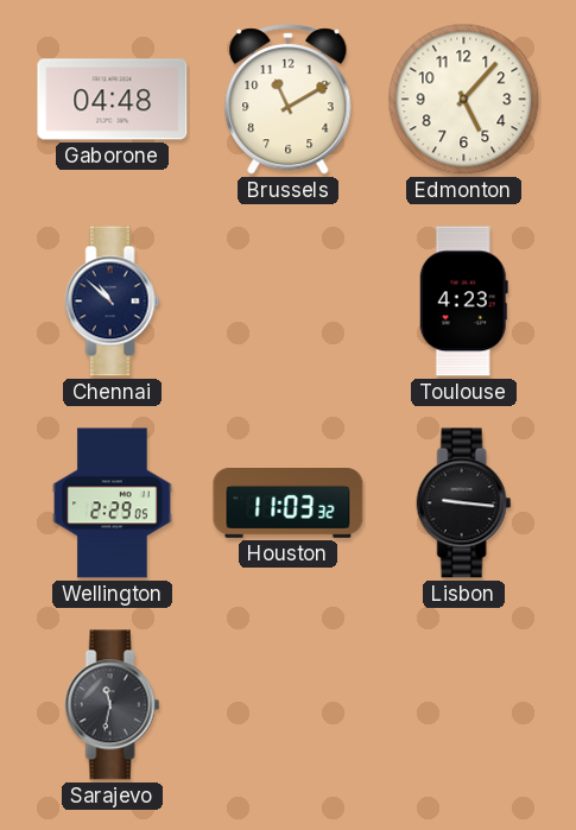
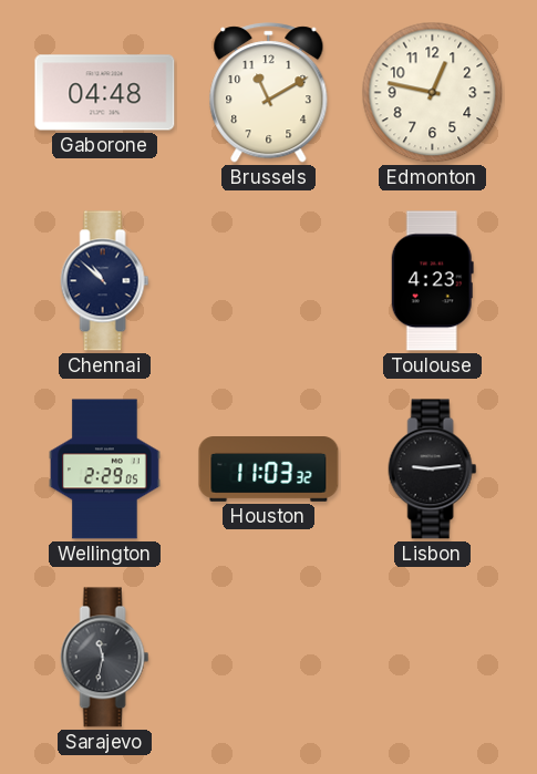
Edmonton: 5:07 -> 12:47 (433, 93)
Lisbon: 9:16 -> 9:14 (433, 469)
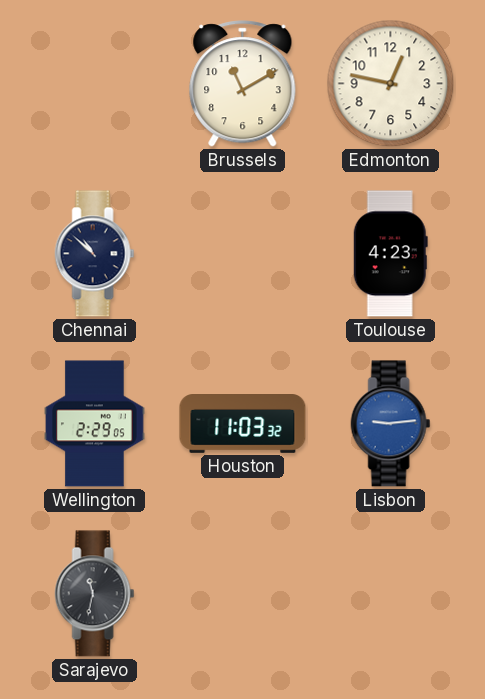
Gaborone: 04:48 -> none (105, 93)
Lisbon dial: black -> blue (391, 424)
